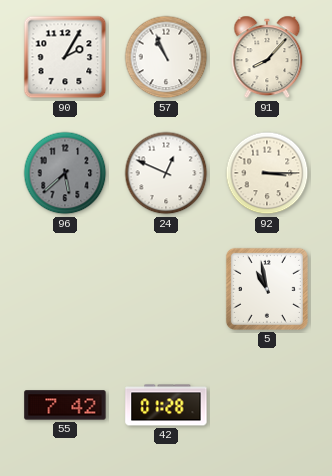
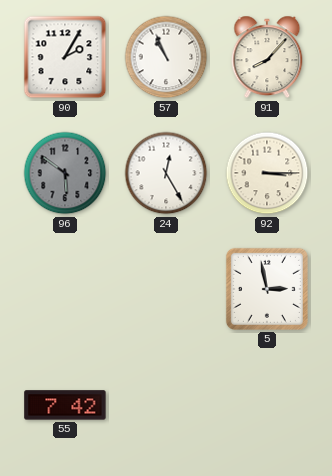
96: 5:38 -> 5:51 (65, 173)
24: 12:49 -> 12:25 (166, 173)
5: 10:58 -> 2:58 (267, 289)
42: 01:28 -> none (166, 405)
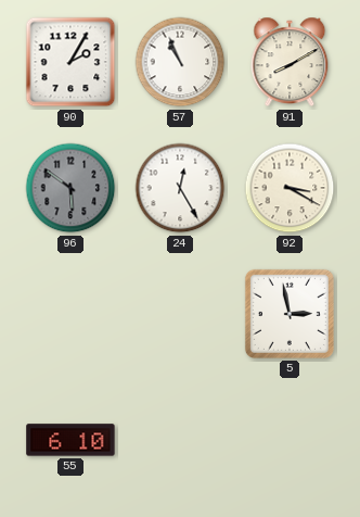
91: 8:07 -> 8:10 (290, 62)
92: 3:15 -> 3:20 (290, 188)
55: 7:42 -> 6:10 (70, 440)
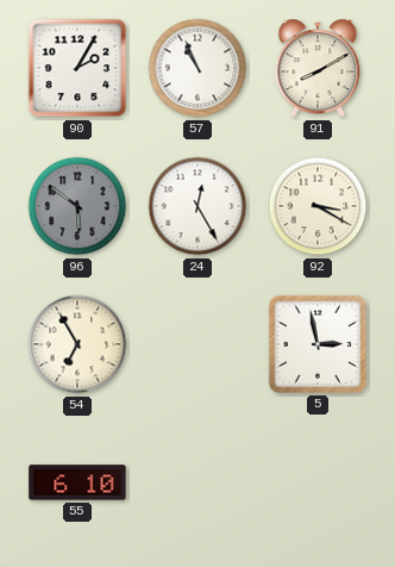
54: none -> 6:55 (77, 344)
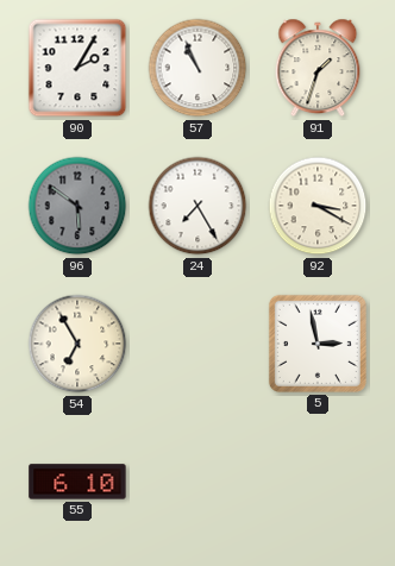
91: 8:10 -> 1:33 (318, 68)
24: 12:25 -> 7:25 (197, 206)
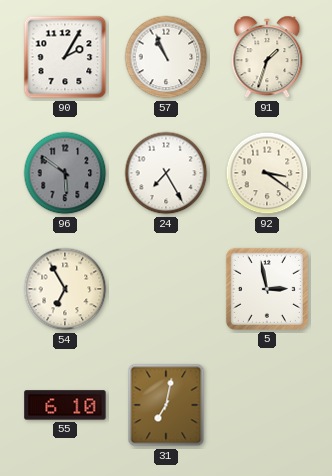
92: 3:20 -> 3:21 (267, 173)
31: none -> 7:02 (166, 405)
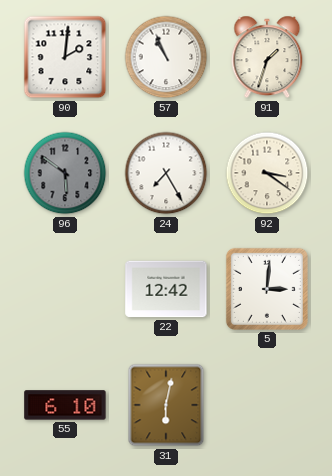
90: 2:05 -> 2:01 (65, 57)
54: 6:55 -> none (65, 289)
22: none -> 12:42 (166, 289)
5: 2:58 -> 3:01 (267, 289)
31: 7:02 -> 6:02 (166, 405)
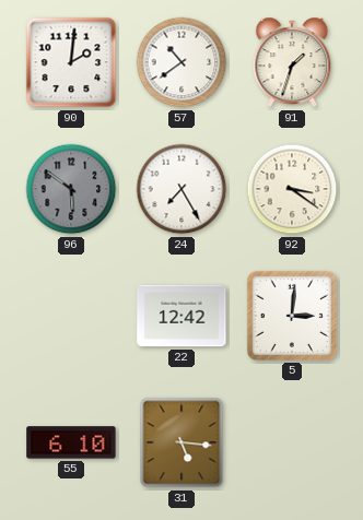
57: 10:56 -> 10:39 (181, 62)
31: 6:02 -> 5:16 (181, 442)
